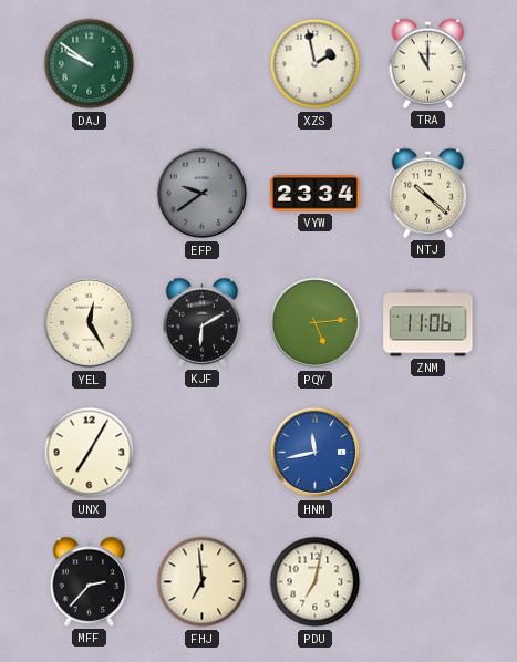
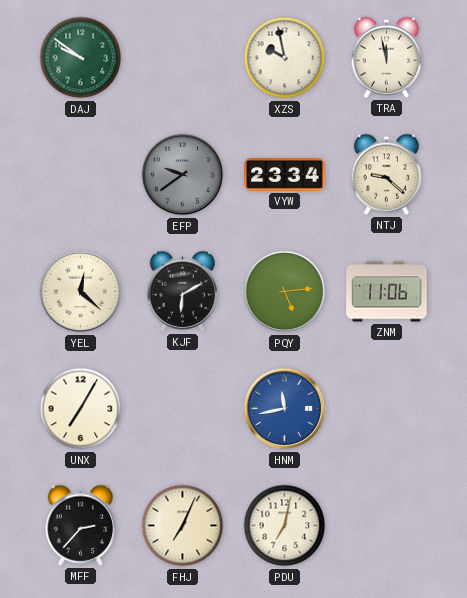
XZS: 1:58 -> 9:58 (285, 58)
TRA: 11:00 -> 11:58 (387, 57)
NTJ: 10:22 -> 9:22 (387, 174)
YEL: 12:25 -> 12:22 (81, 292)
FHJ: 6:59 -> 7:04 (183, 526)
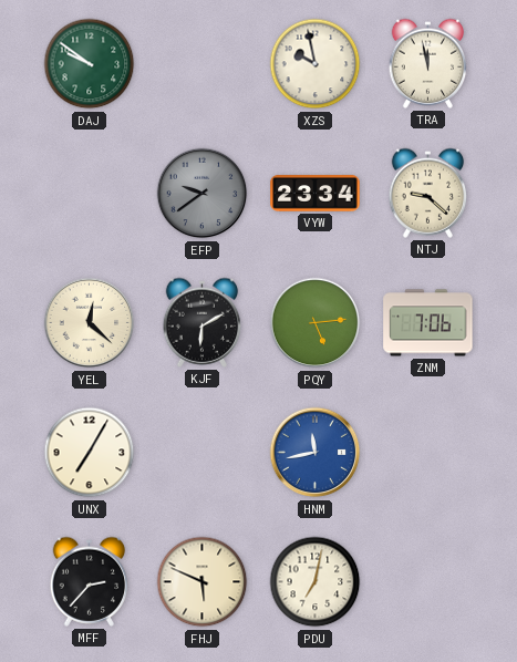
ZNM: 11:06 -> 7:06 (428, 323)
FHJ: 7:04 -> 5:49 (203, 582)
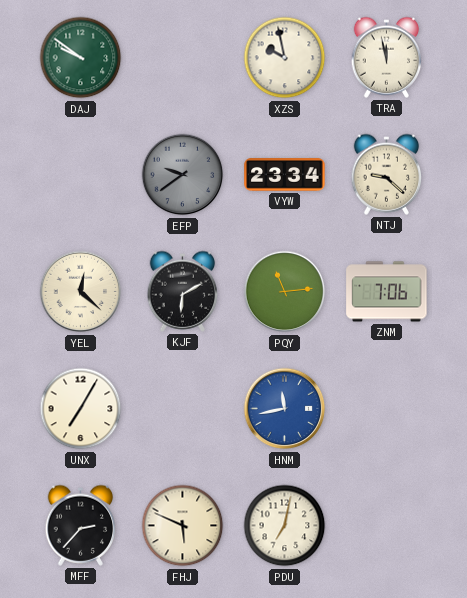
PQY: 5:14 -> 11:14 (285, 292)
